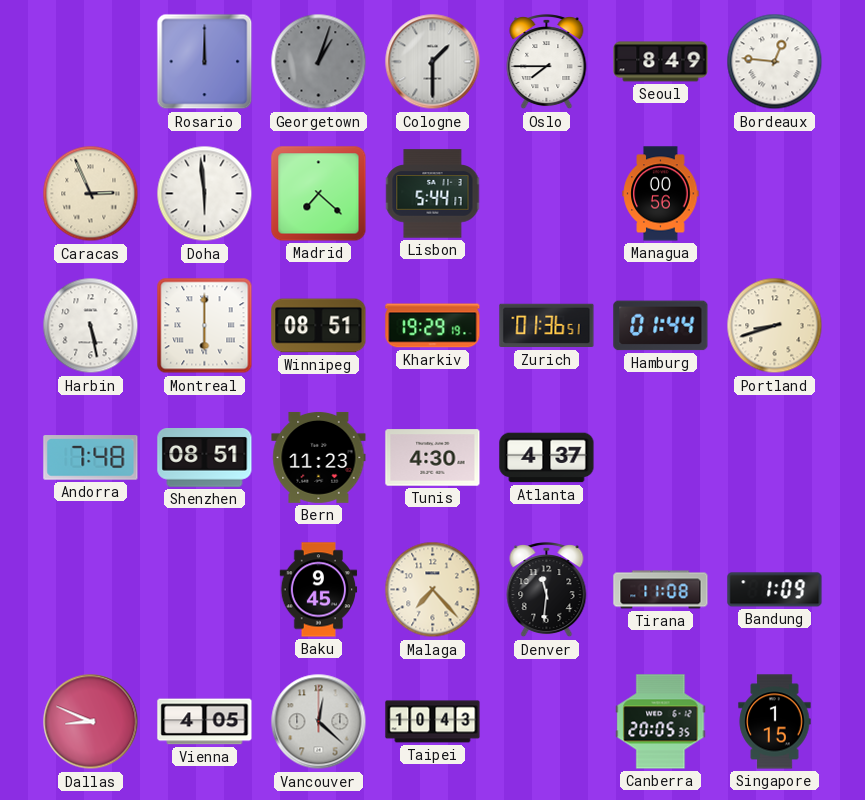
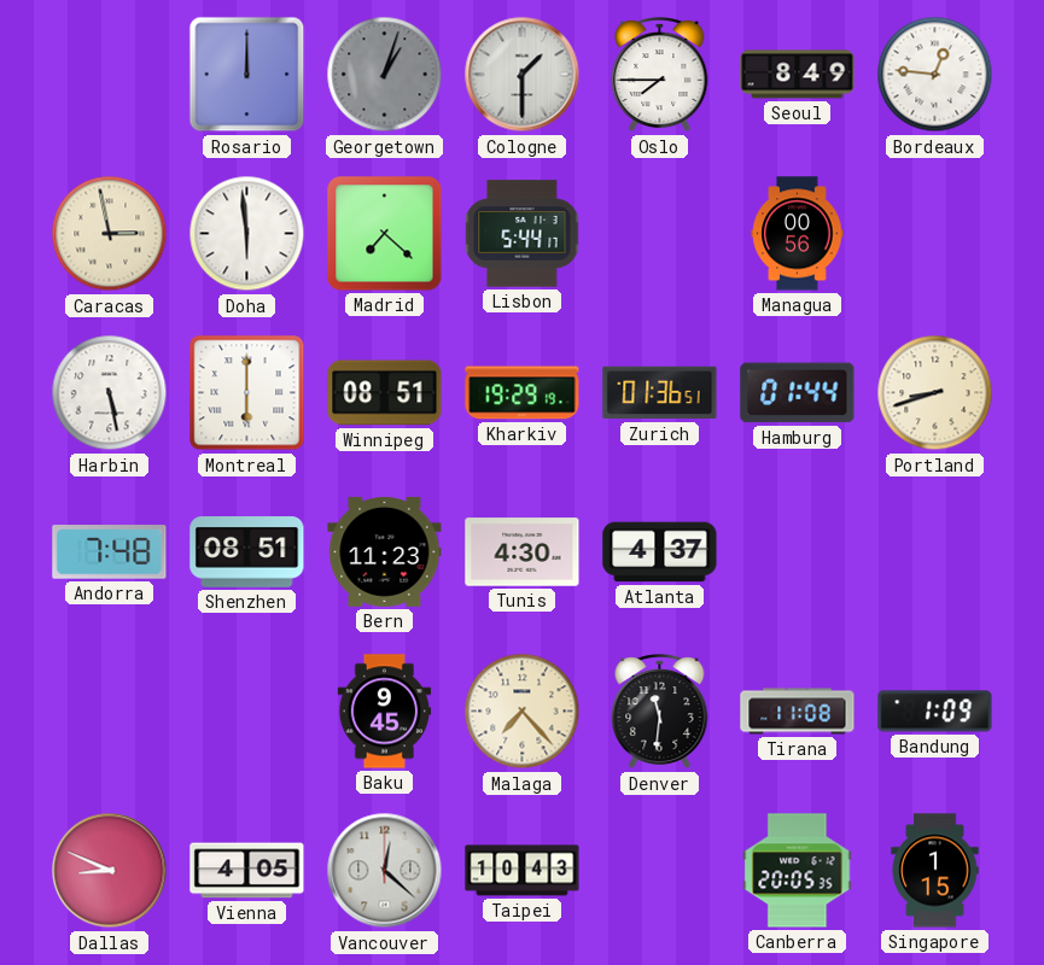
Caracas: 2:56 -> 2:58 (110, 234)
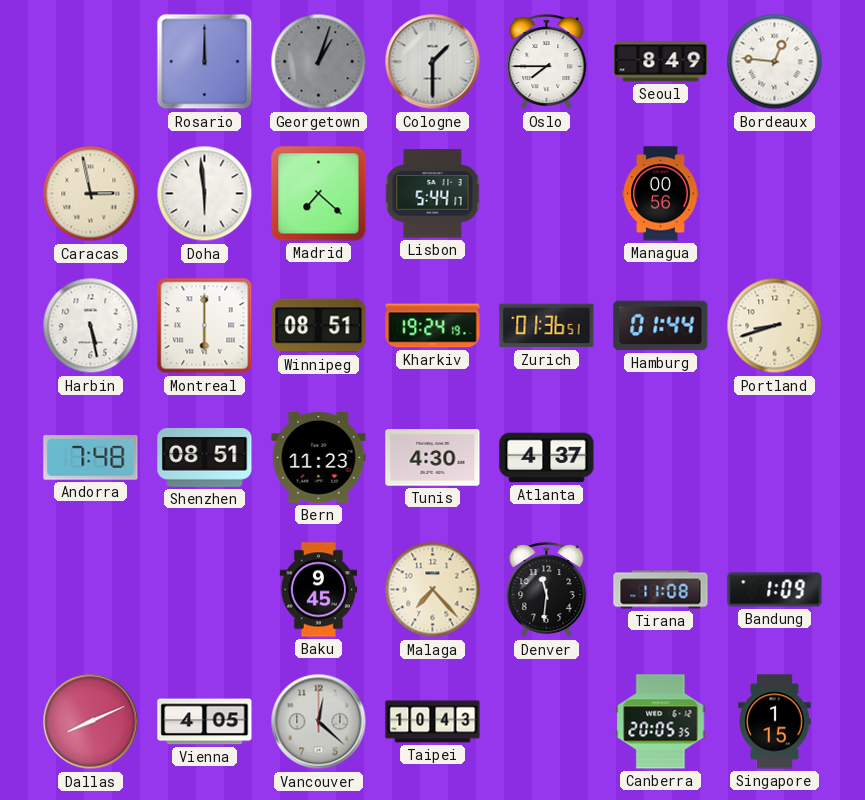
Kharkiv: 19:29 -> 19:24 (433, 326)
Dallas: 8:49 -> 8:11 (91, 722)
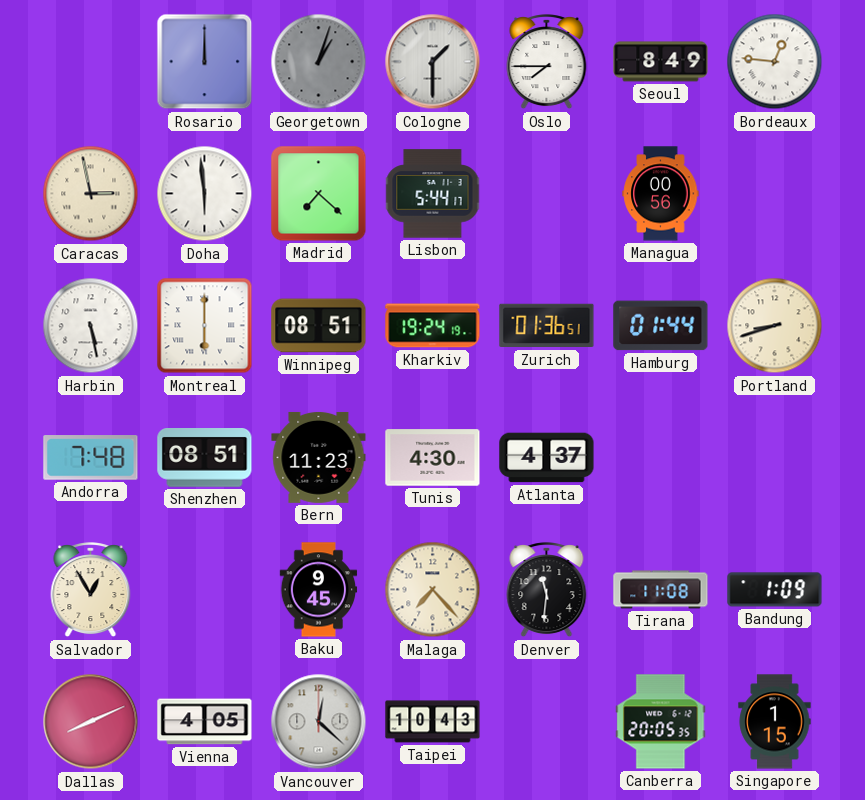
Salvador: none -> 12:55 (91, 590)
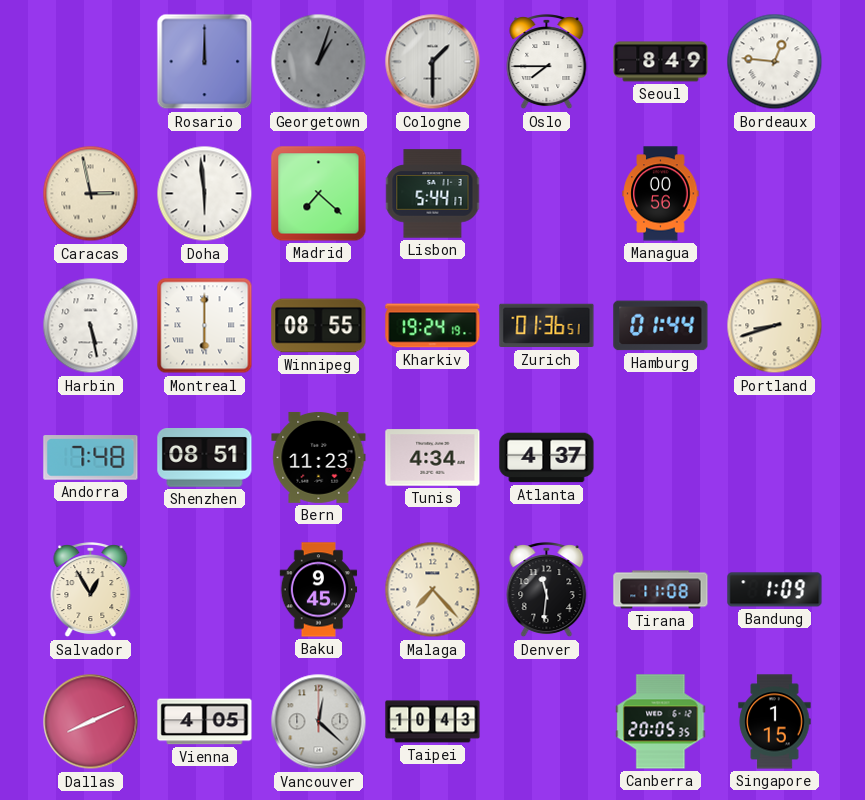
Winnipeg: 08:51 -> 08:55 (319, 326)
Tunis: 4:30 -> 4:34 (433, 458)
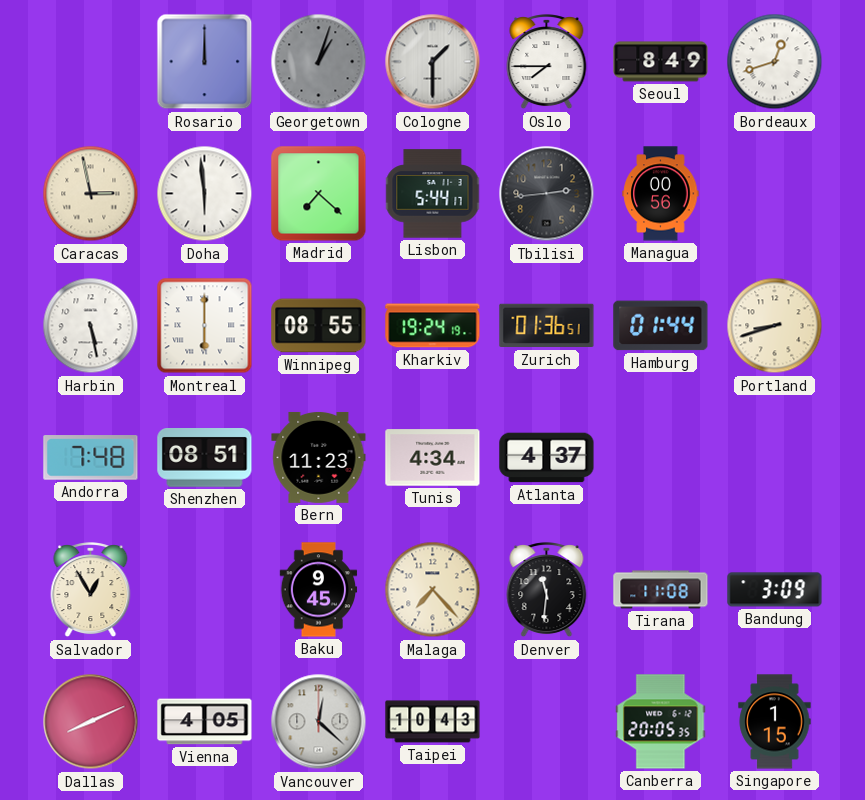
Bordeaux: 12:46 -> 12:42 (775, 62)
Tbilisi: none -> 2:44 (547, 194)
Bandung: 1:09 -> 3:09 (775, 590)
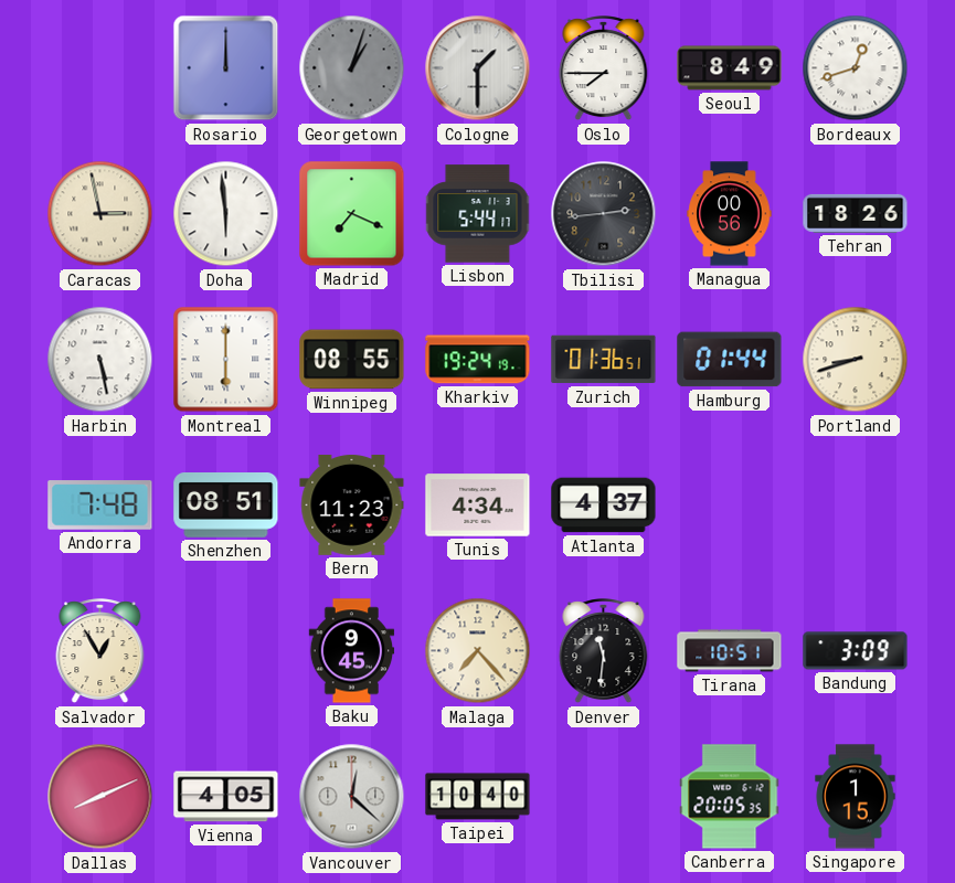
Madrid: 7:22 -> 7:19 (352, 214)
Tehran: none -> 18:26 (856, 213)
Tirana: 11:08 -> 10:51 (730, 651)
Taipei: 10:43 -> 10:40 (478, 797)
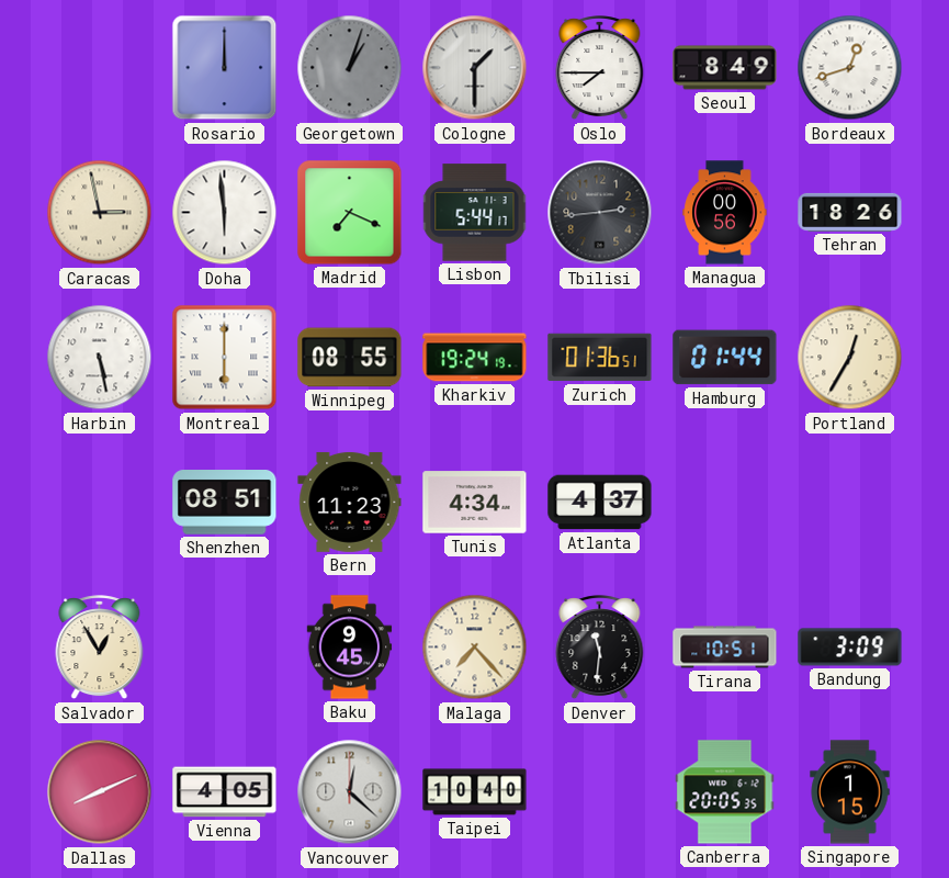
Portland: 8:42 -> 12:35 (850, 358)
Andorra: 7:48 -> none (100, 506)
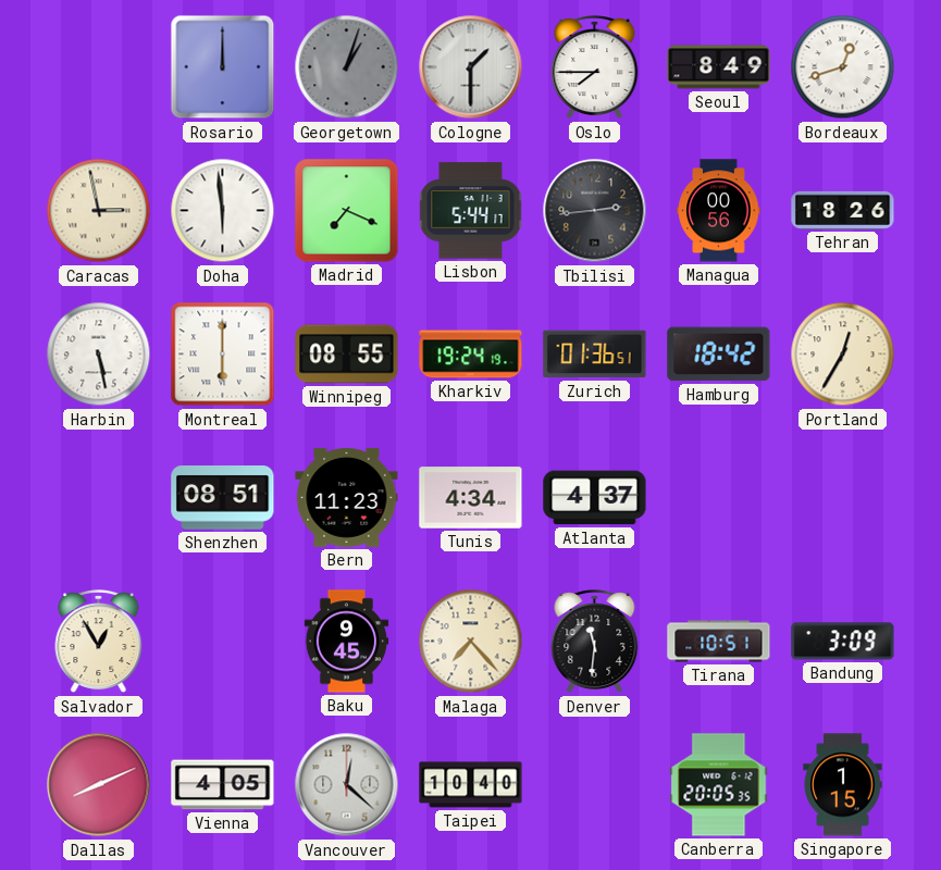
Hamburg: 01:44 -> 18:42 (719, 355)
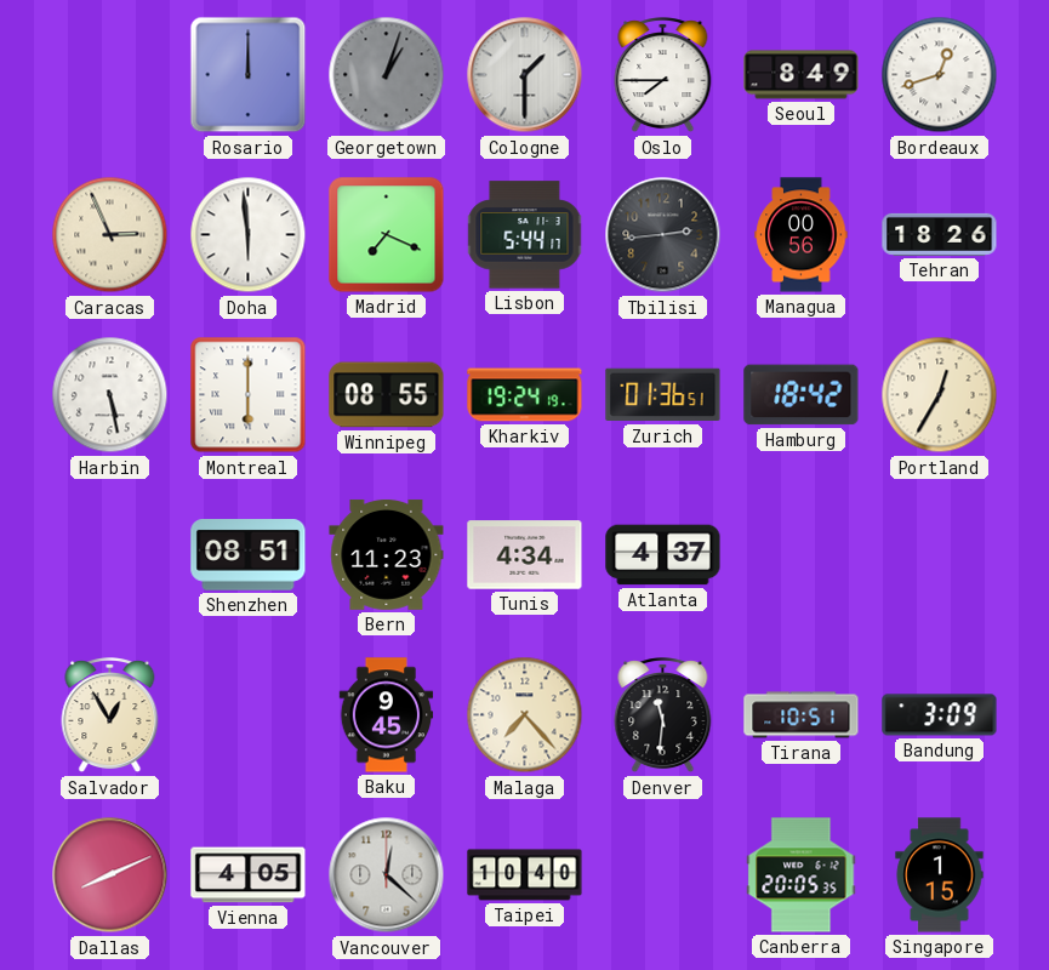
Caracas: 2:58 -> 2:56 (110, 235)
